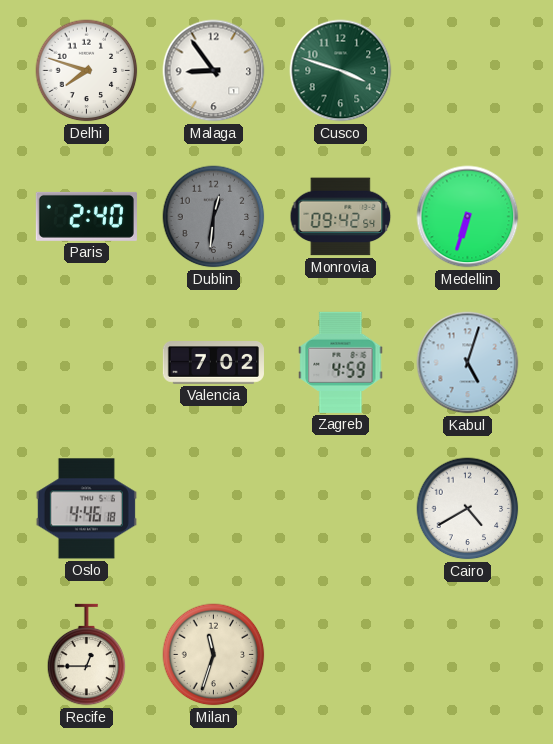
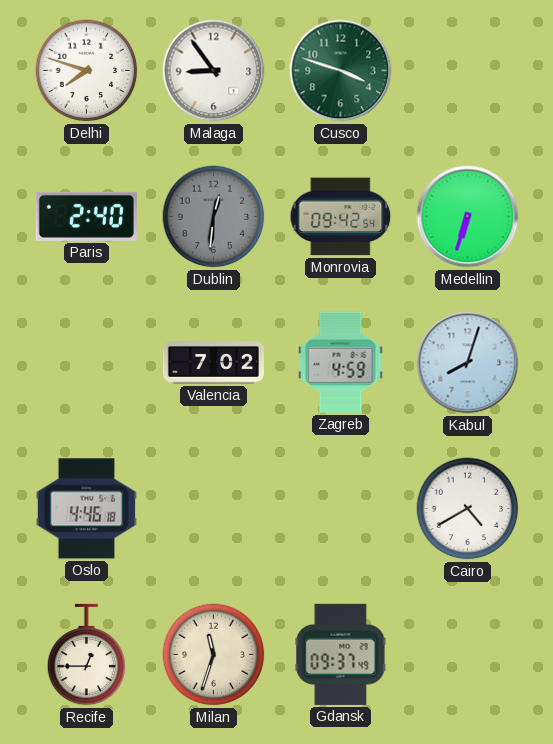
Kabul: 5:03 -> 8:03 (468, 363)
Gdansk: none -> 09:37 (341, 654)
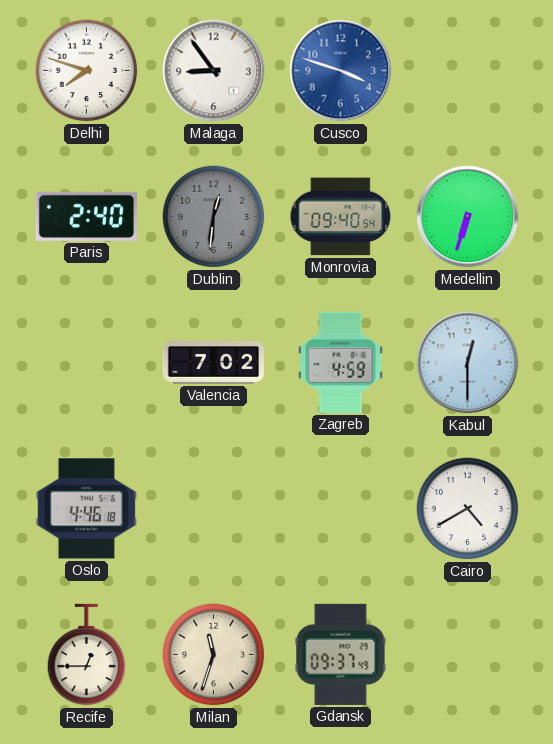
Cusco dial: green -> blue (341, 71)
Monrovia: 09:42 -> 09:40 (341, 217)
Kabul: 8:03 -> 12:30 (468, 363)
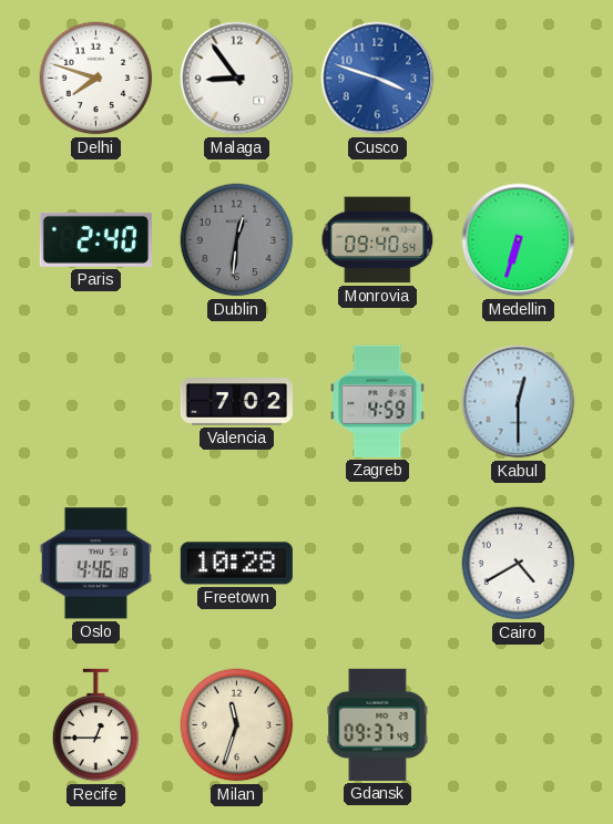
Freetown: none -> 10:28 (236, 564)
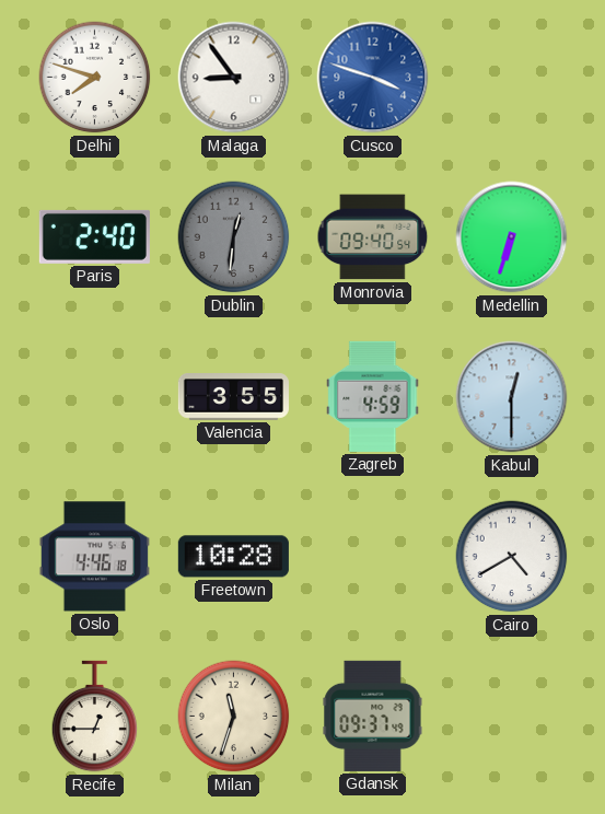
Valencia: 7:02 -> 3:55 (233, 397)
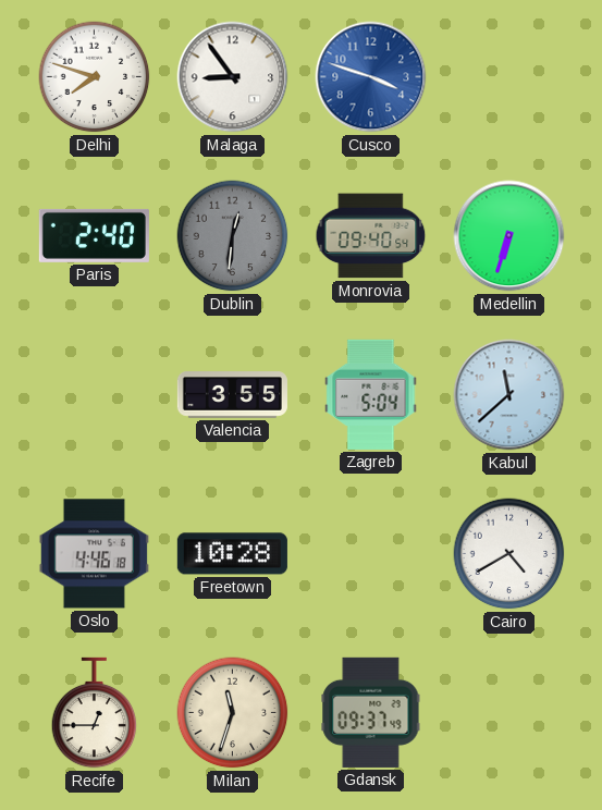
Zagreb: 4:59 -> 5:04 (371, 394)
Kabul: 12:30 -> 11:38 (509, 395)
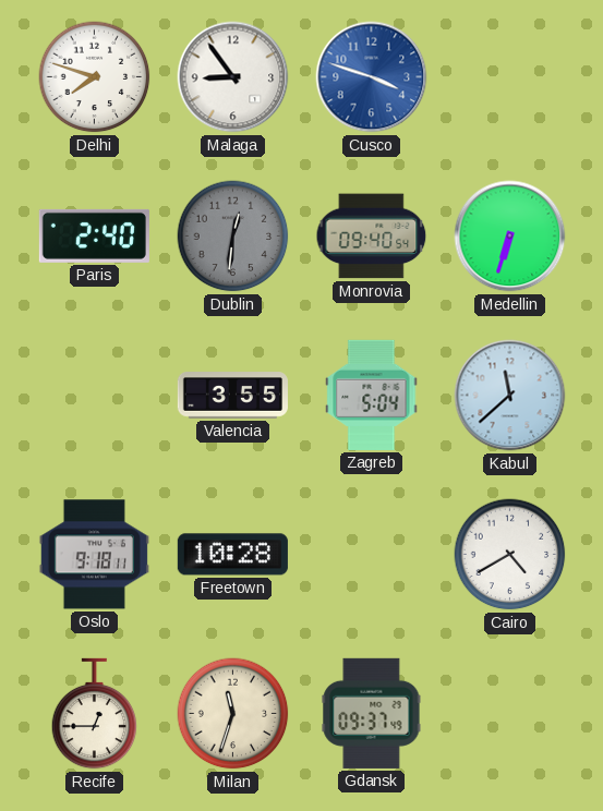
Oslo: 4:46 -> 9:18 (94, 555)
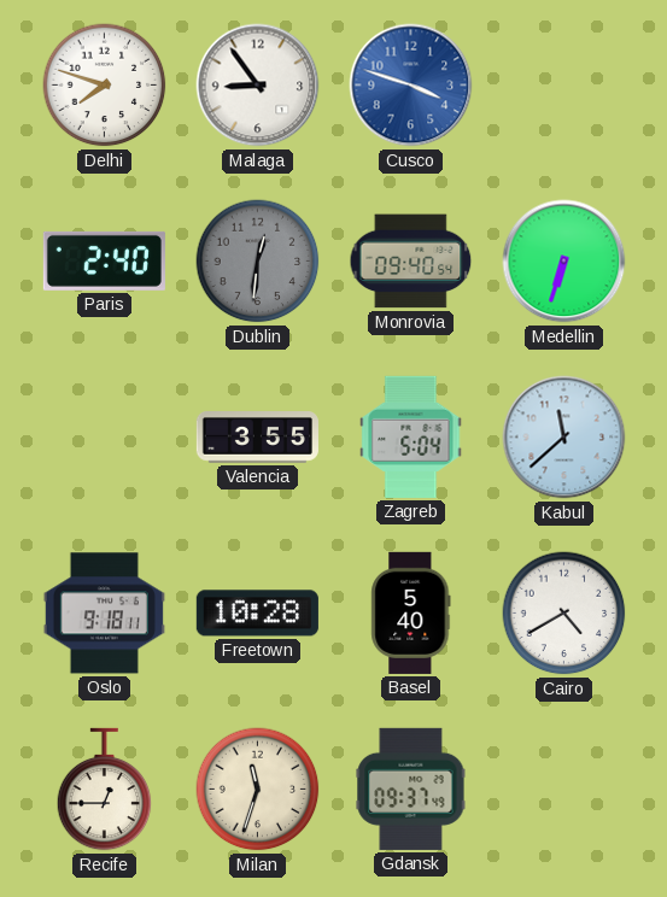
Basel: none -> 5:40 (411, 612)
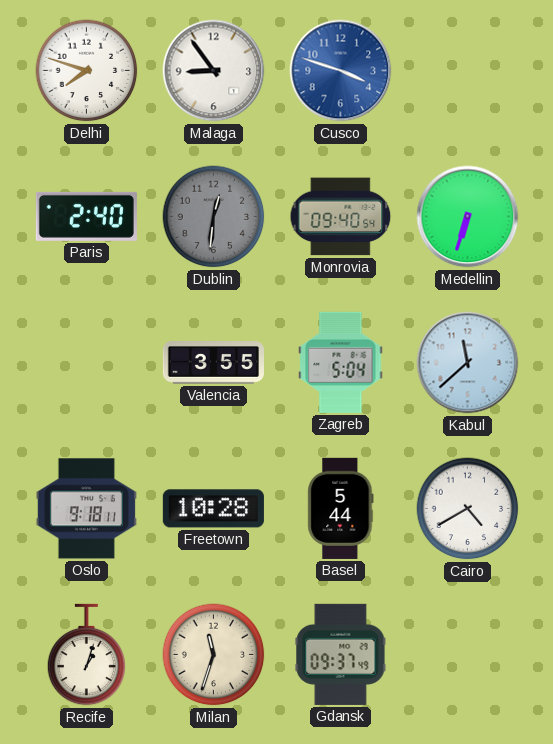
Basel: 5:40 -> 5:44 (341, 508)
Recife: 12:45 -> 1:03 (87, 655)
